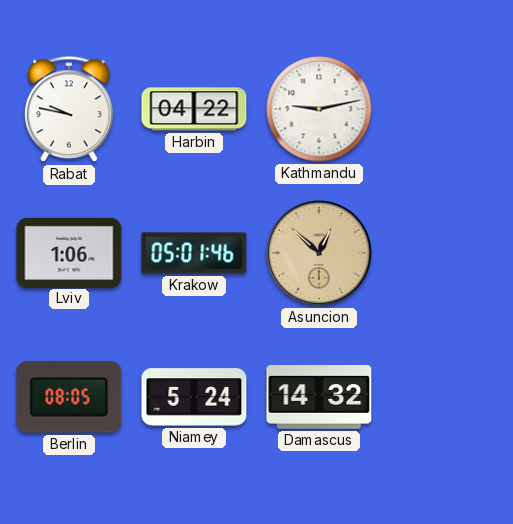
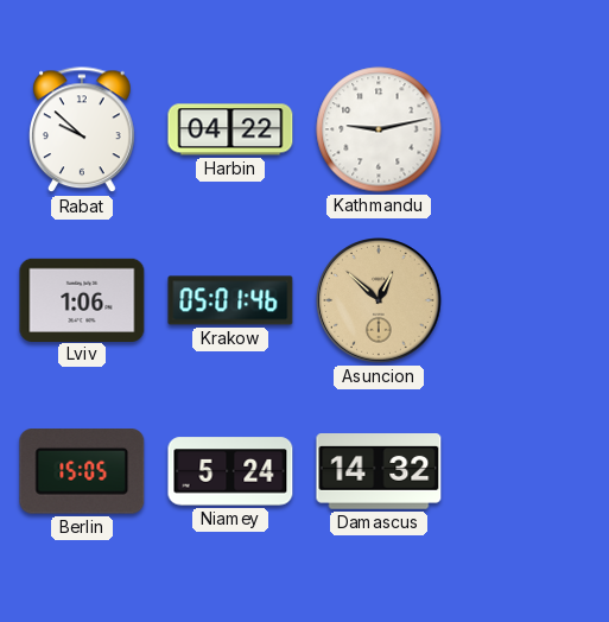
Rabat: 9:47 -> 9:52 (82, 131)
Berlin: 08:05 -> 15:05 (82, 471)
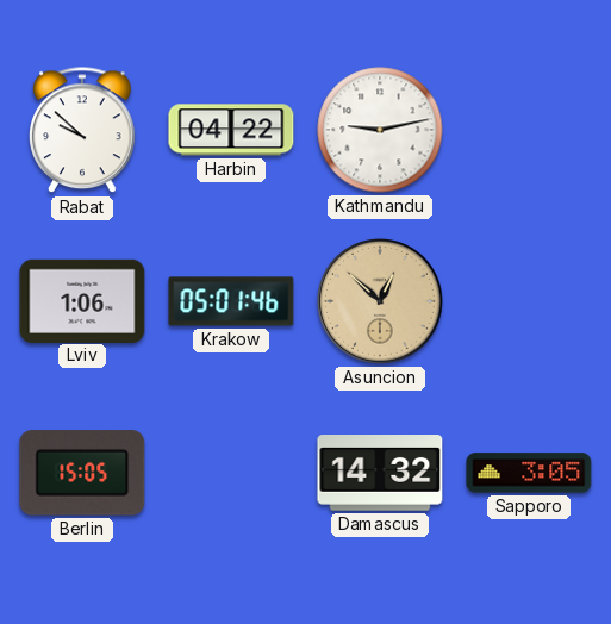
Niamey: 5:24 -> none (230, 471)
Sapporo: none -> 3:05 (529, 473)
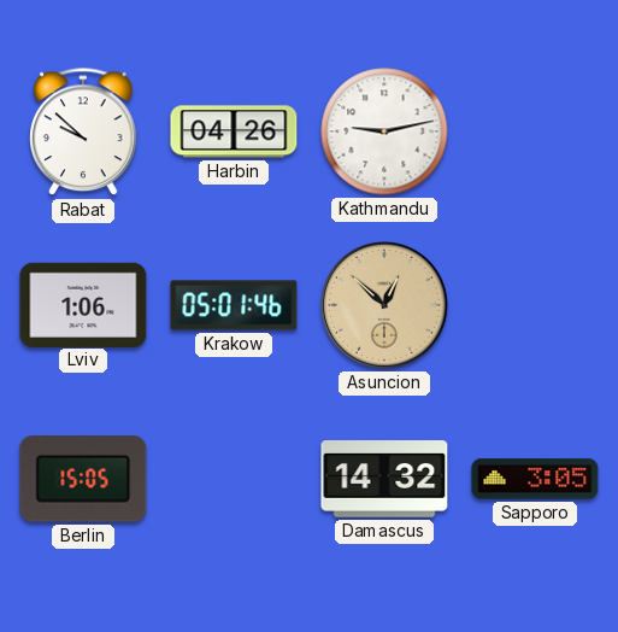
Harbin: 04:22 -> 04:26 (234, 131)
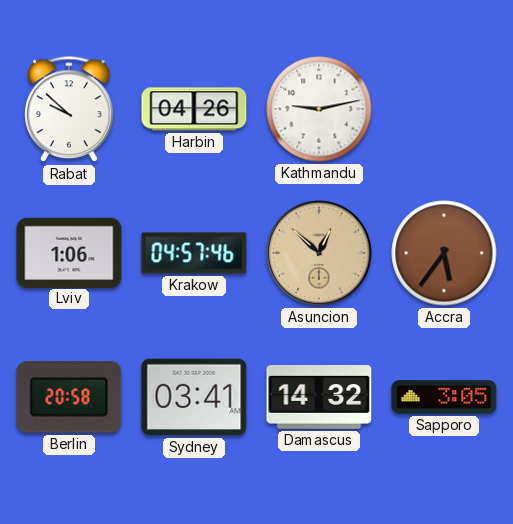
Krakow: 05:01 -> 04:57 (194, 253)
Accra: none -> 5:36 (444, 253)
Berlin: 15:05 -> 20:58 (69, 397)
Sydney: none -> 03:41 (194, 397)
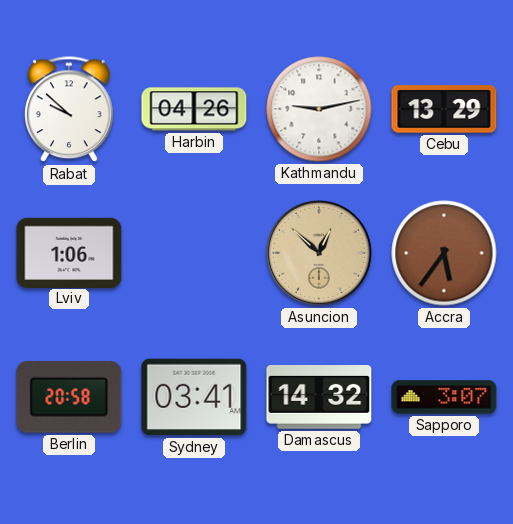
Cebu: none -> 13:29 (444, 109)
Krakow: 04:57 -> none (194, 253)
Sapporo: 3:05 -> 3:07 (444, 397)
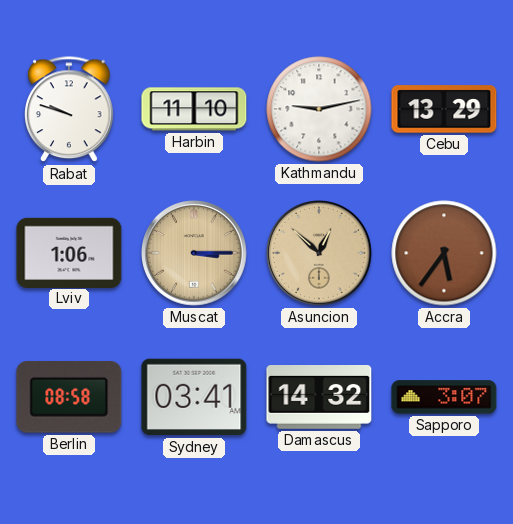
Rabat: 9:52 -> 9:48 (69, 110)
Harbin: 04:26 -> 11:10 (194, 109)
Muscat: none -> 3:15 (195, 254)
Berlin: 20:58 -> 08:58 (69, 397)
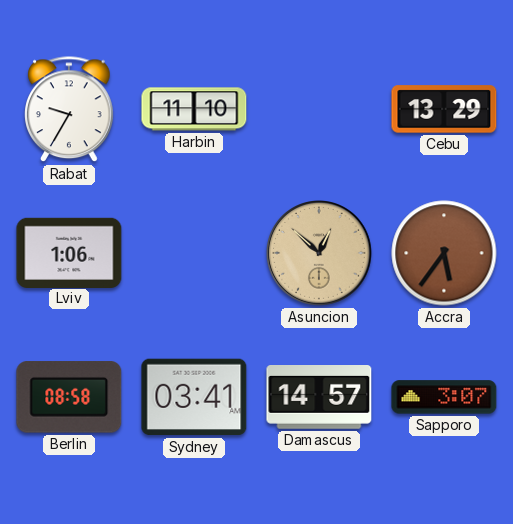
Rabat: 9:48 -> 9:35 (69, 110)
Kathmandu: 9:13 -> none (319, 109)
Muscat: 3:15 -> none (195, 254)
Damascus: 14:32 -> 14:57 (319, 398)
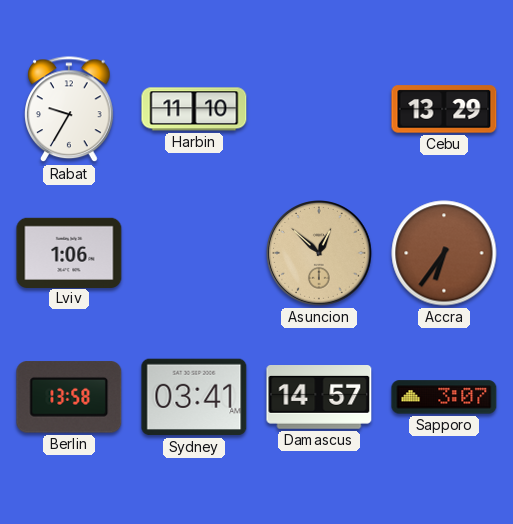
Accra: 5:36 -> 6:36 (444, 253)
Berlin: 08:58 -> 13:58 (69, 397)
